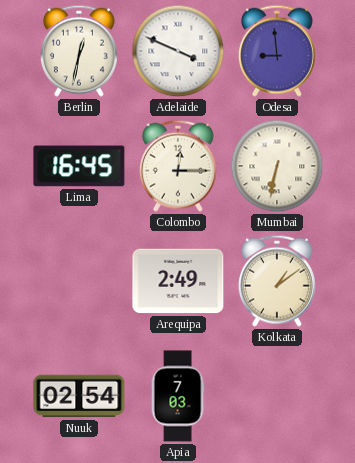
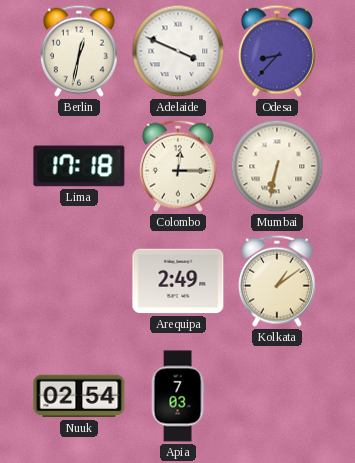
Odesa: 8:59 -> 8:37 (277, 51)
Lima: 16:45 -> 17:18 (79, 166)
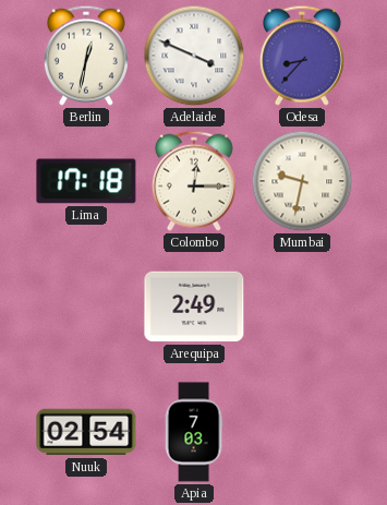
Mumbai: 6:32 -> 9:32 (302, 181)
Kolkata: 1:09 -> none (277, 281)
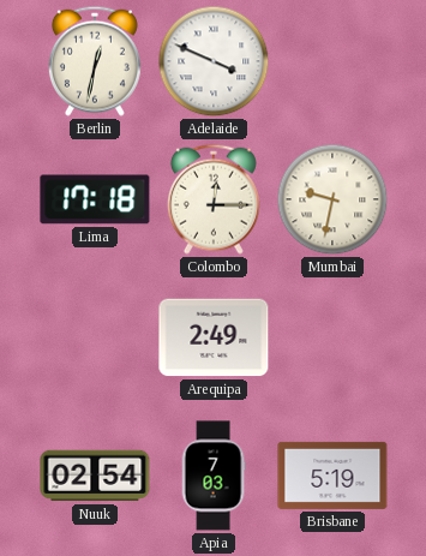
Odesa: 8:37 -> none (302, 56)
Brisbane: none -> 5:19 (332, 476)
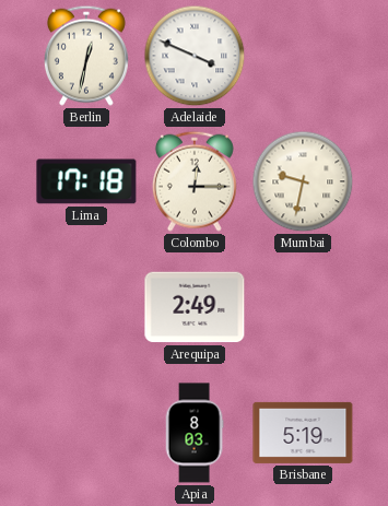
Nuuk: 02:54 -> none (95, 476)
Apia: 7:03 -> 8:03 (195, 433)
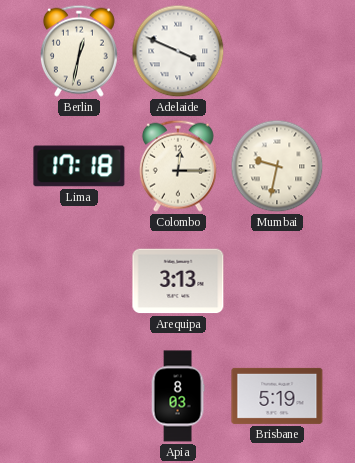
Arequipa: 2:49 -> 3:13 (178, 281)
